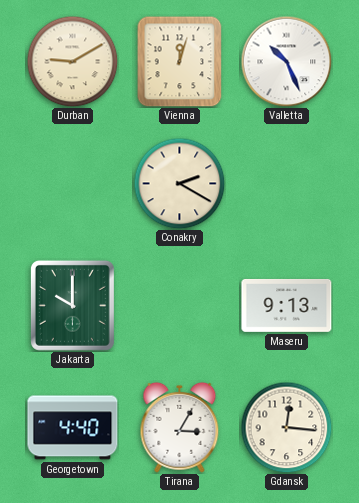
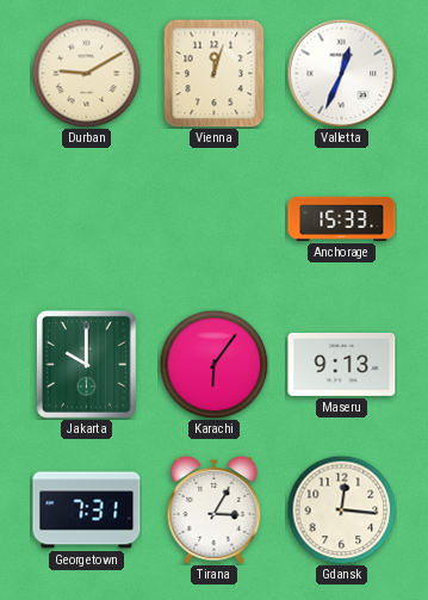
Valletta: 10:26 -> 12:34 (341, 73)
Conakry: 2:20 -> none (179, 183)
Anchorage: none -> 15:33 (342, 218)
Karachi: none -> 6:06 (213, 364)
Georgetown: 4:40 -> 7:31 (87, 511)
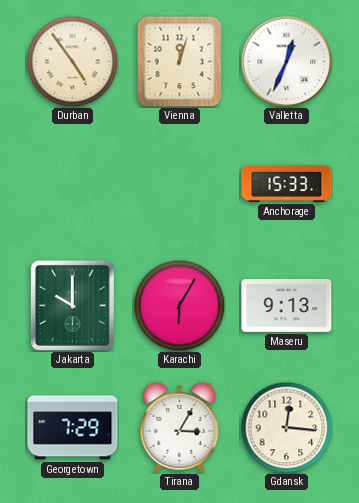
Durban: 9:10 -> 4:54 (72, 61)
Karachi: 6:06 -> 6:05 (179, 305)
Georgetown: 7:31 -> 7:29 (73, 428)
